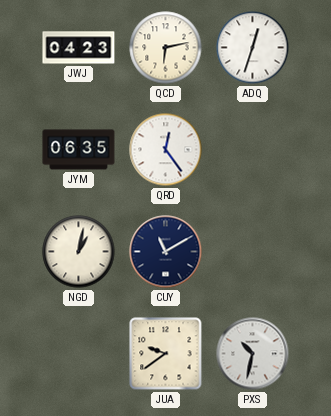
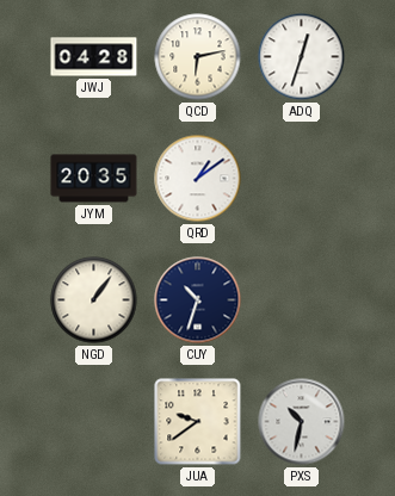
JWJ: 04:23 -> 04:28 (94, 57)
JYM: 06:35 -> 20:35 (94, 179)
QRD: 12:24 -> 1:09 (198, 179)
NGD: 1:02 -> 1:06 (94, 300)
CUY: 11:10 -> 10:33 (198, 300)
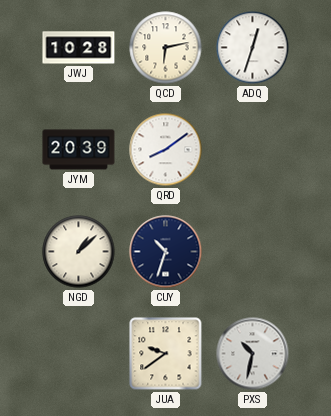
JWJ: 04:28 -> 10:28 (79, 48)
JYM: 20:35 -> 20:39 (79, 150)
QRD: 1:09 -> 8:09 (166, 150)
NGD: 1:06 -> 1:08 (79, 252)
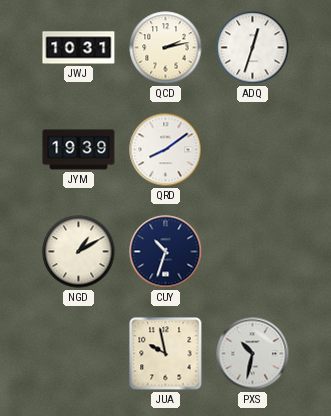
JWJ: 10:28 -> 10:31 (79, 48)
QCD: 6:13 -> 2:13 (166, 48)
JYM: 20:39 -> 19:39 (79, 150)
NGD: 1:08 -> 1:10 (79, 252)
JUA: 9:39 -> 9:58 (166, 354)
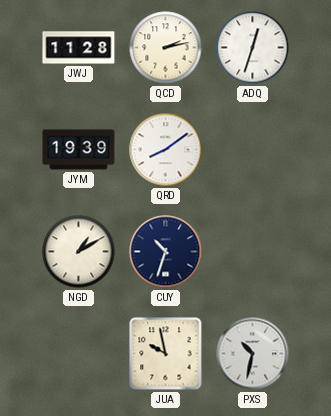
JWJ: 10:31 -> 11:28 (79, 48)
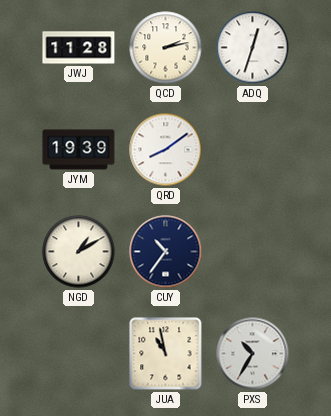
CUY: 10:33 -> 10:36 (166, 252)
JUA: 9:58 -> 10:58 (166, 354)
PXS: 10:32 -> 10:35 (253, 354)
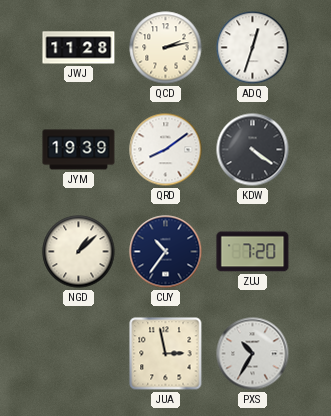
KDW: none -> 4:21 (253, 150)
NGD: 1:10 -> 1:08 (79, 252)
ZUJ: none -> 7:20 (253, 252)
JUA: 10:58 -> 2:58 (166, 354)
